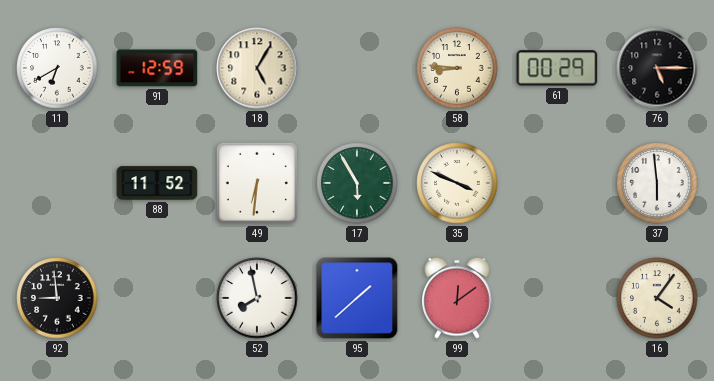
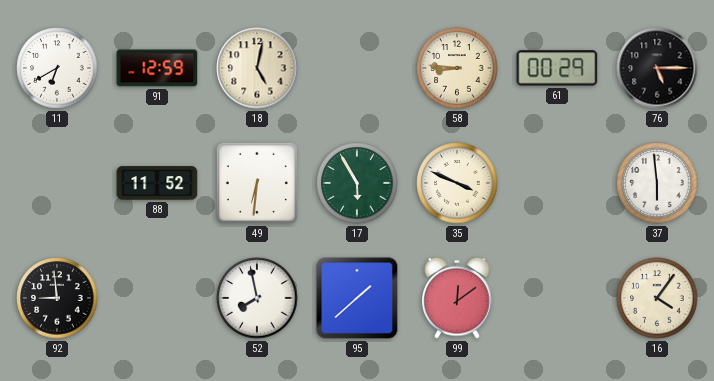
18: 5:05 -> 5:02 (257, 68)
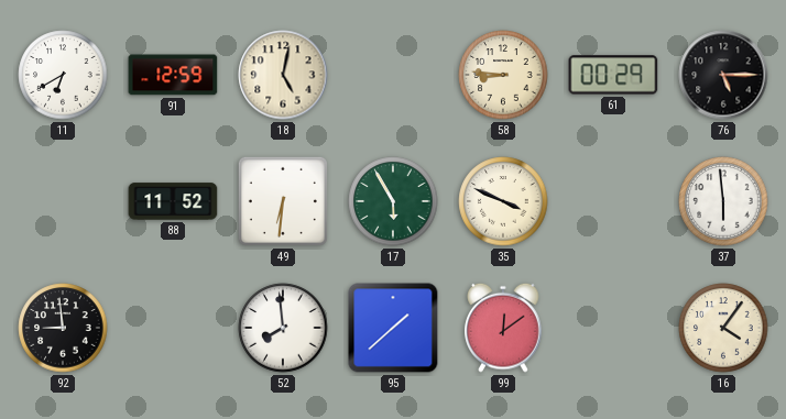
52: 7:58 -> 7:59 (283, 328)
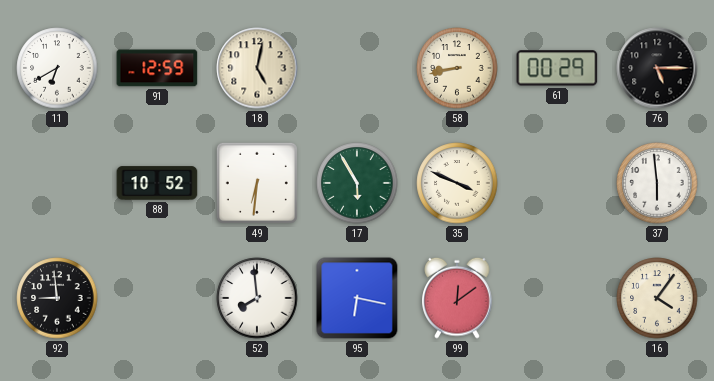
58: 8:46 -> 8:43 (457, 68)
88: 11:52 -> 10:52 (157, 183)
95: 1:38 -> 6:17 (357, 298)
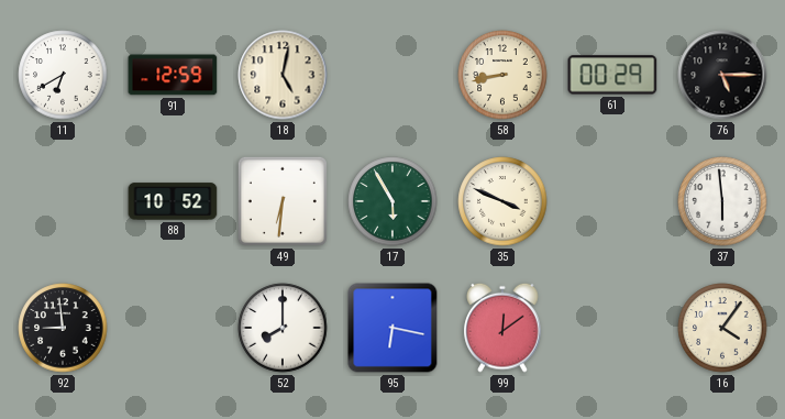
52: 7:59 -> 8:00 (283, 328)
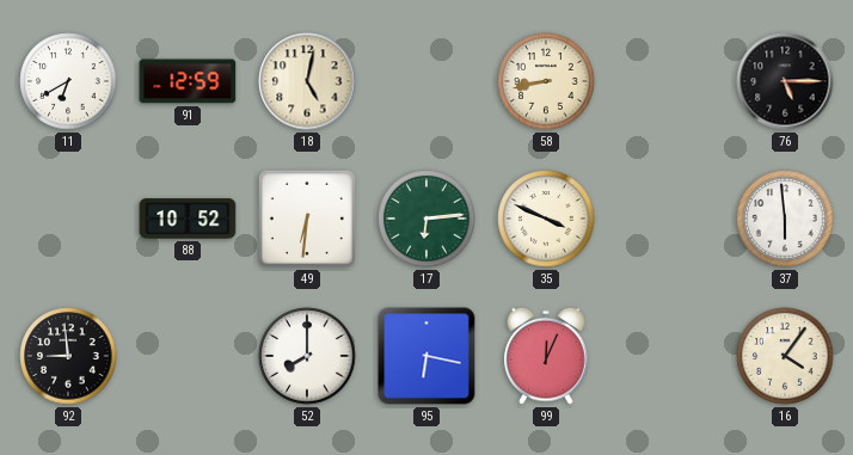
61: 00:29 -> none (612, 75)
17: 5:55 -> 6:14 (426, 219)
99: 12:09 -> 12:04 (546, 356)
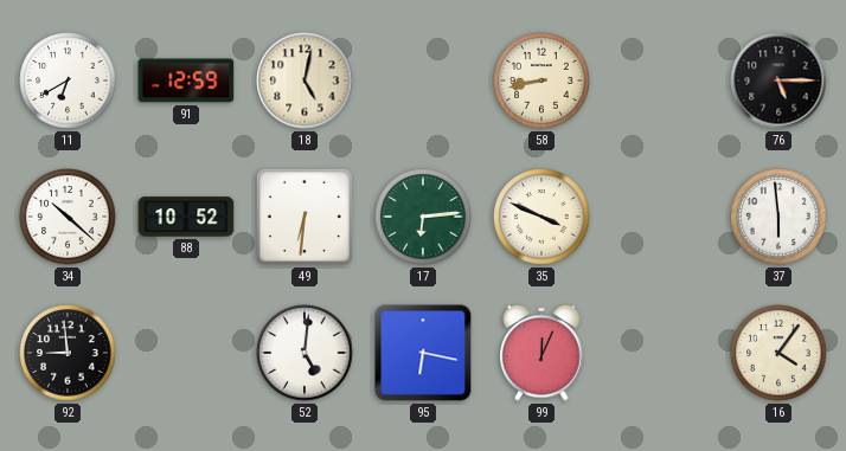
34: none -> 10:22 (68, 217)
52: 8:00 -> 5:01 (305, 353)
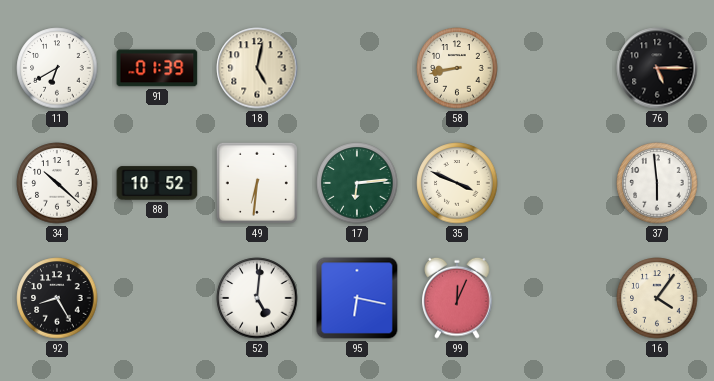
91: 12:59 -> 01:39 (157, 68)
92: 8:59 -> 8:25 (57, 298)
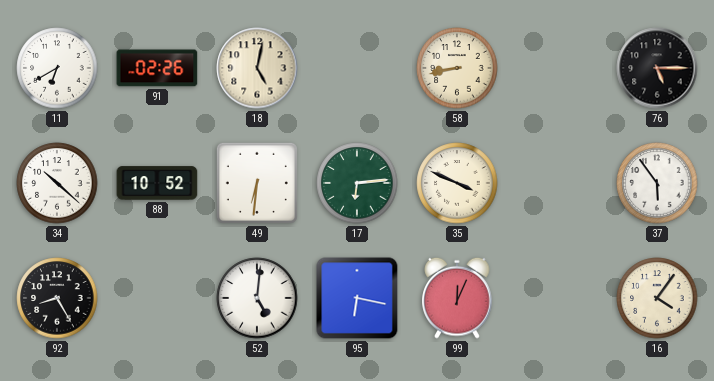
91: 01:39 -> 02:26 (157, 68)
37: 5:59 -> 5:54 (657, 183)
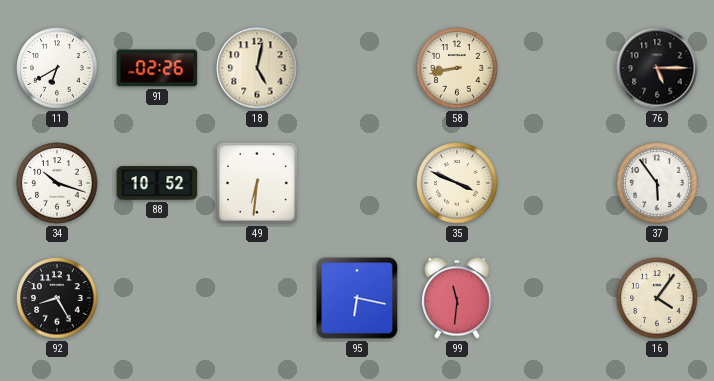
34: 10:22 -> 10:18 (57, 183)
17: 6:14 -> none (357, 183)
52: 5:01 -> none (257, 298)
99: 12:04 -> 11:31 (457, 298)
